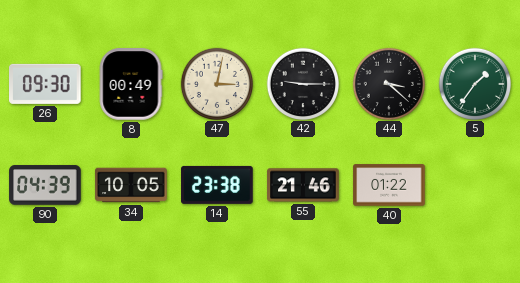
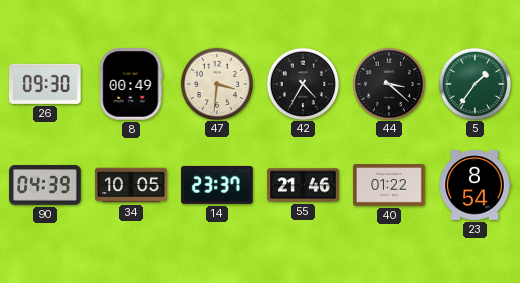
47: 3:02 -> 3:31 (216, 83)
42: 9:15 -> 4:35 (302, 83)
14: 23:38 -> 23:37 (217, 185)
23: none -> 8:54 (475, 185)
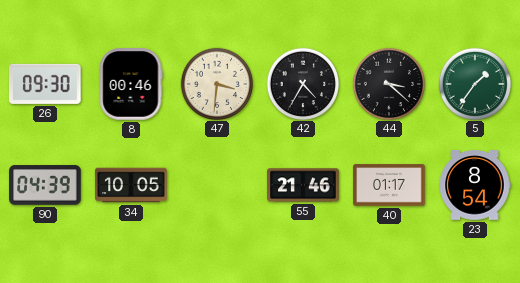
8: 00:49 -> 00:46 (131, 84)
14: 23:37 -> none (217, 185)
40: 01:22 -> 01:17 (389, 185)
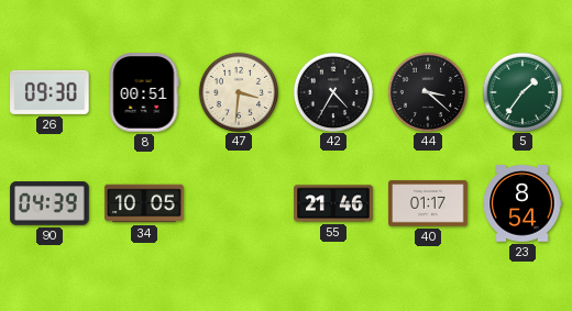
8: 00:46 -> 00:51 (144, 92)
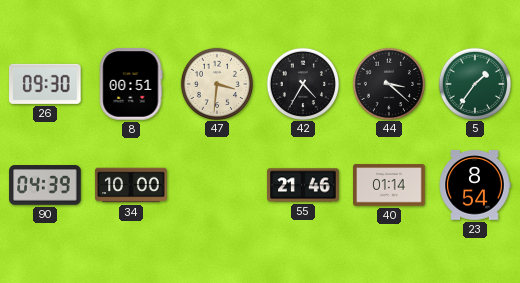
34: 10:05 -> 10:00 (131, 185)
40: 01:17 -> 01:14 (389, 185)
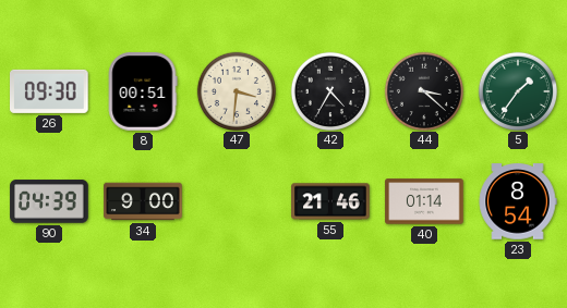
34: 10:00 -> 9:00 (143, 201)
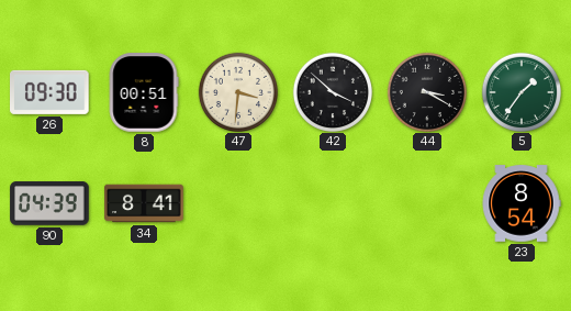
42: 4:35 -> 3:52 (332, 91)
44: 3:22 -> 3:20 (426, 91)
34: 9:00 -> 8:41 (144, 203)
55: 21:46 -> none (330, 201)
40: 01:14 -> none (424, 201)
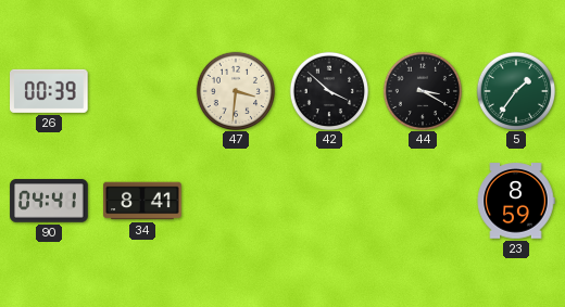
26: 09:30 -> 00:39 (50, 91)
8: 00:51 -> none (144, 92)
90: 04:39 -> 04:41 (49, 201)
23: 8:54 -> 8:59 (516, 201)
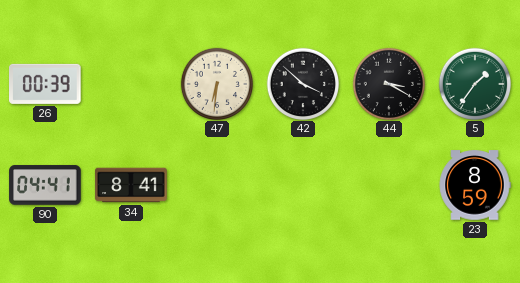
47: 3:31 -> 6:31 (216, 83)
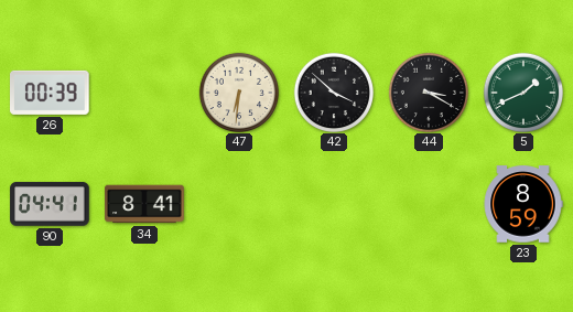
5: 1:36 -> 1:41 (522, 92)
